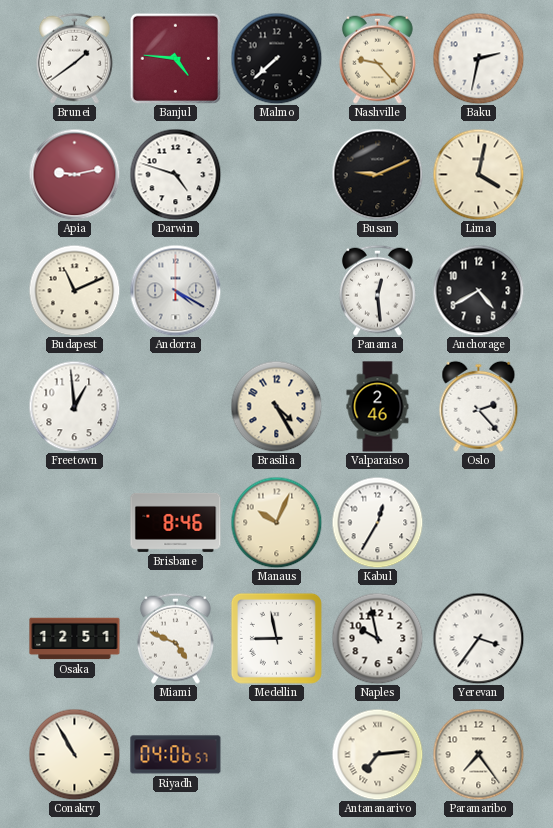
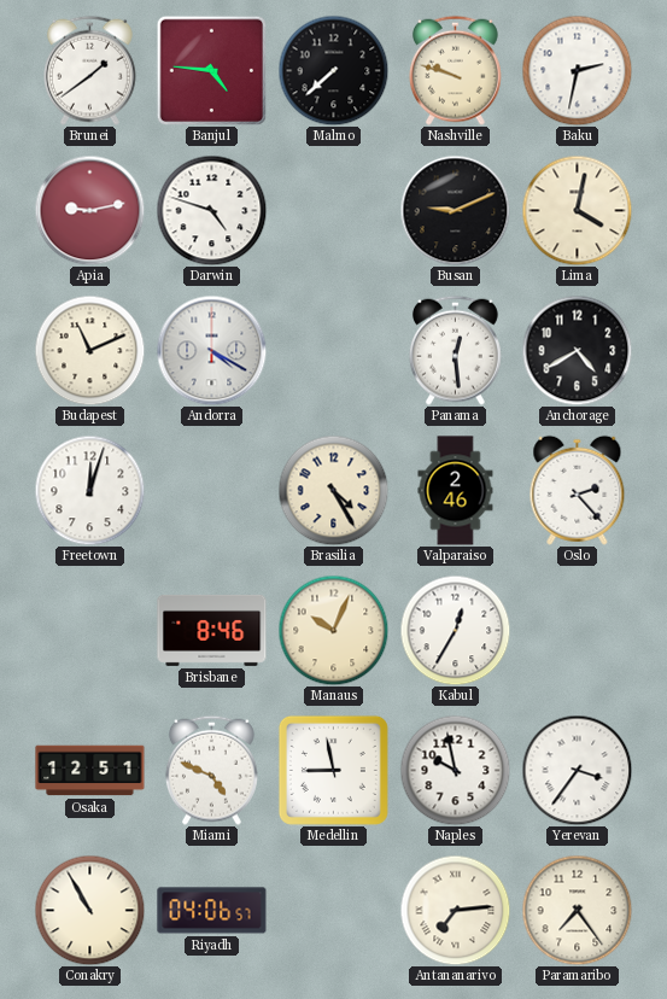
Nashville: 9:23 -> 9:48 (455, 70)
Freetown: 12:59 -> 12:03 (89, 490)
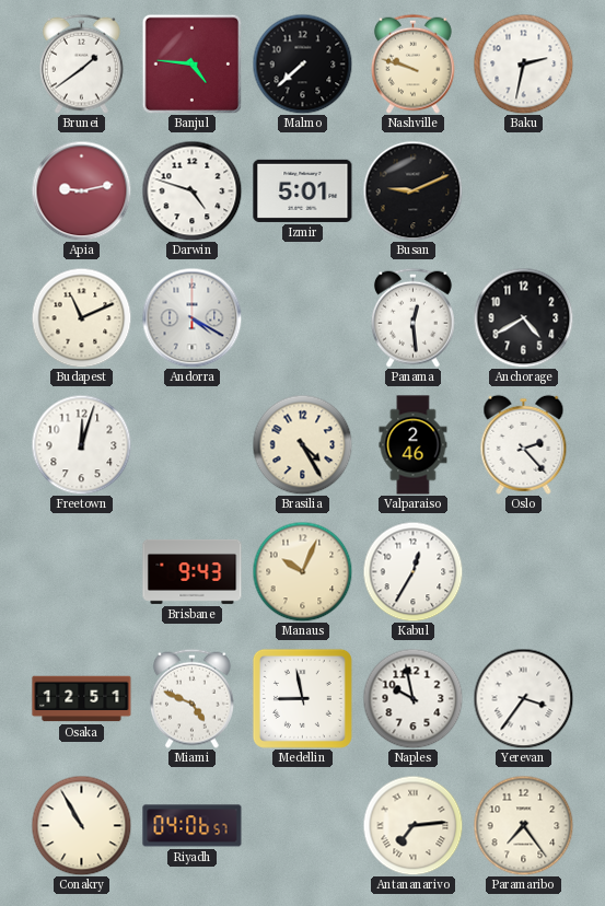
Izmir: none -> 5:01 (303, 190)
Lima: 4:02 -> none (577, 210)
Brisbane: 8:46 -> 9:43 (193, 571)
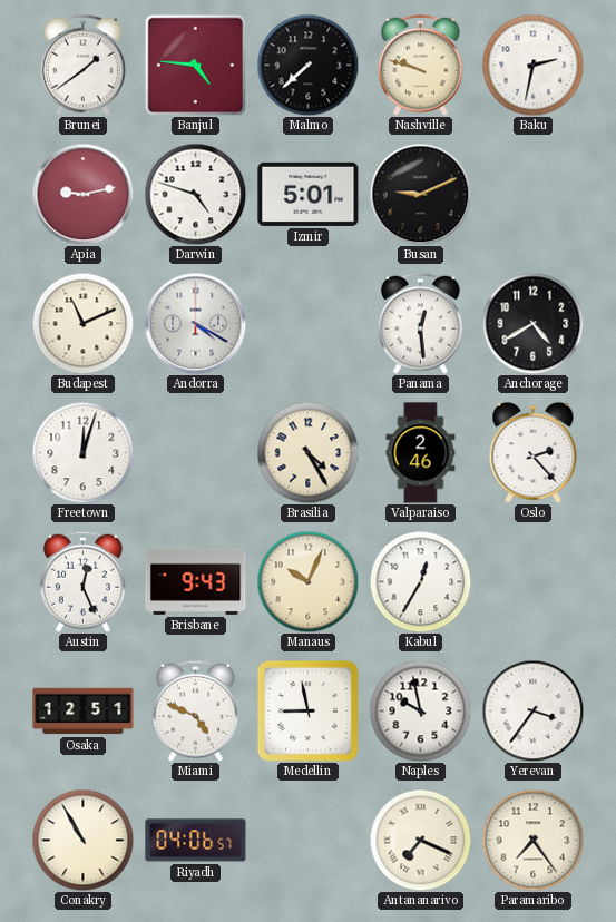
Austin: none -> 12:26 (82, 581)
Antananarivo: 7:14 -> 7:19 (420, 840)
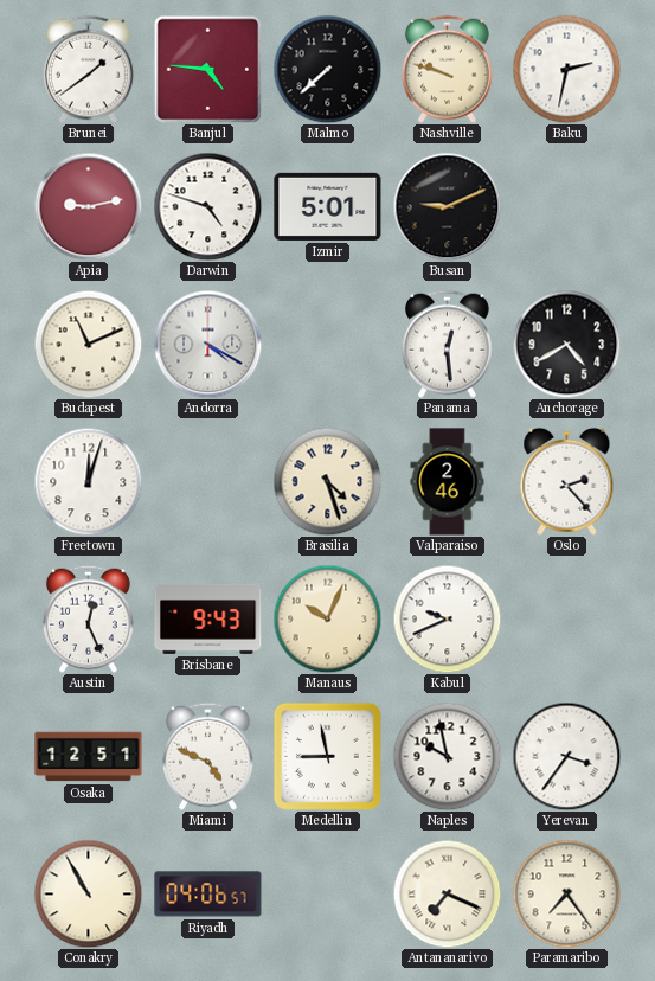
Brasilia: 4:25 -> 4:27 (327, 481)
Kabul: 12:35 -> 9:41 (447, 618)
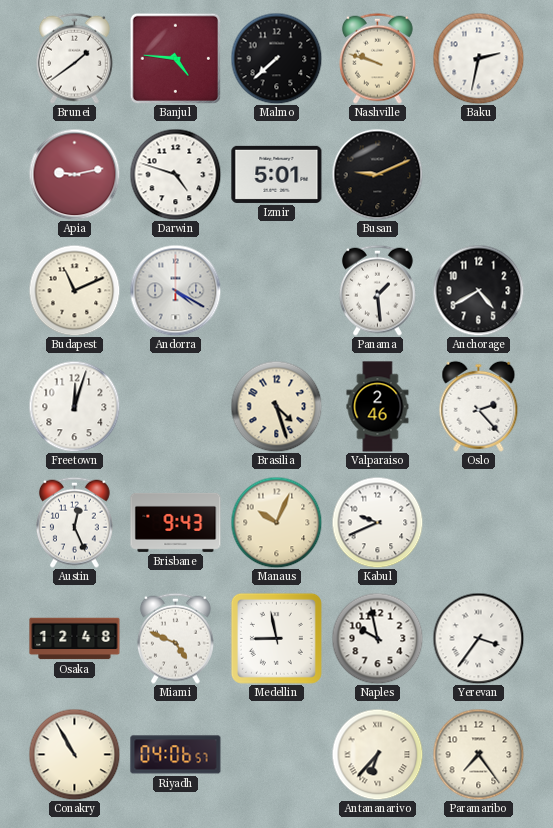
Panama: 12:29 -> 1:29 (377, 290)
Osaka: 12:51 -> 12:48 (75, 639)
Antananarivo: 7:19 -> 6:37 (377, 754)
